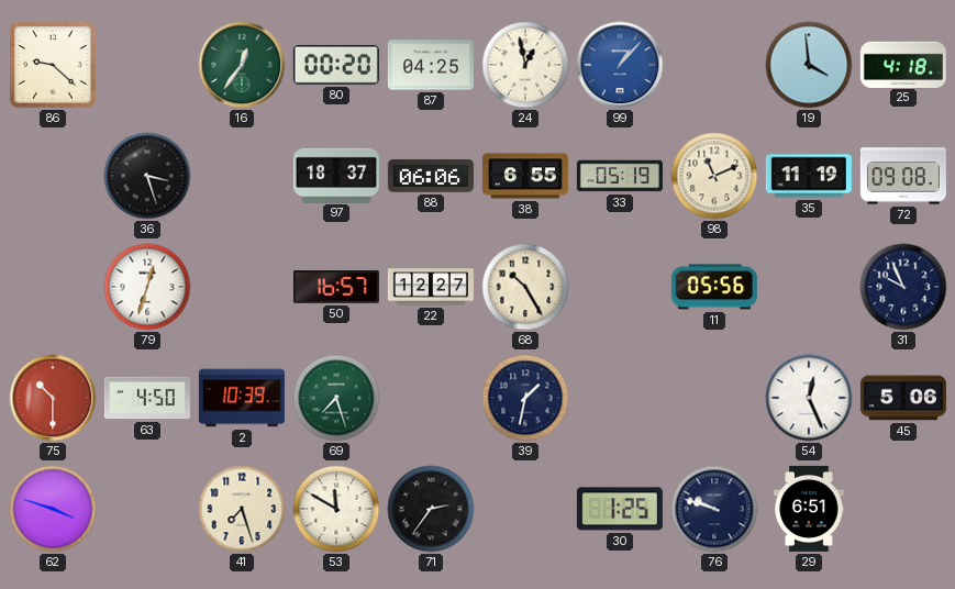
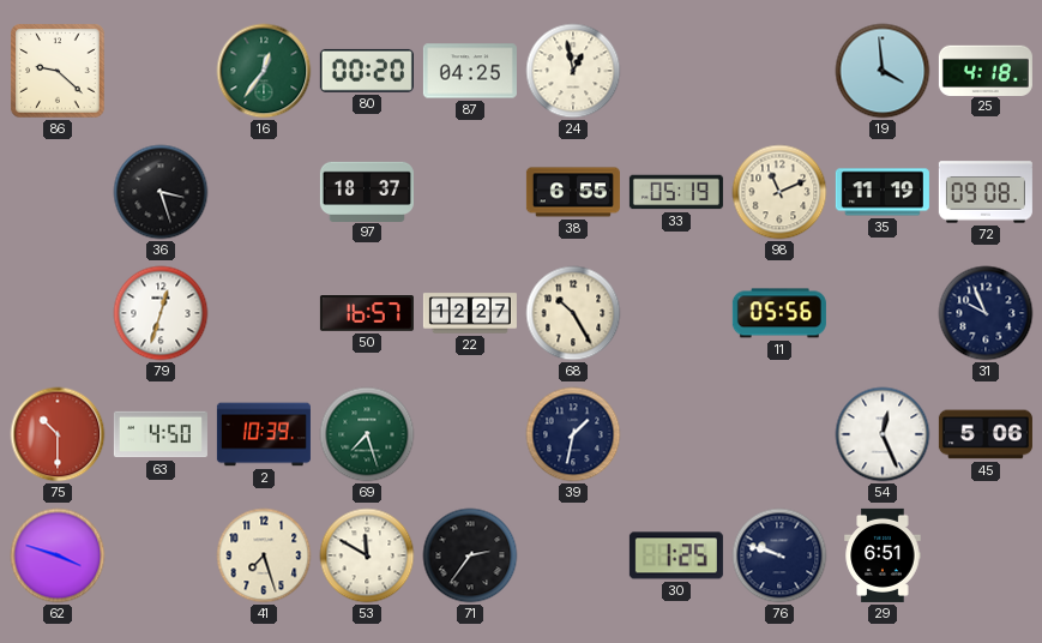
99: 1:07 -> none (620, 65)
88: 06:06 -> none (431, 176)
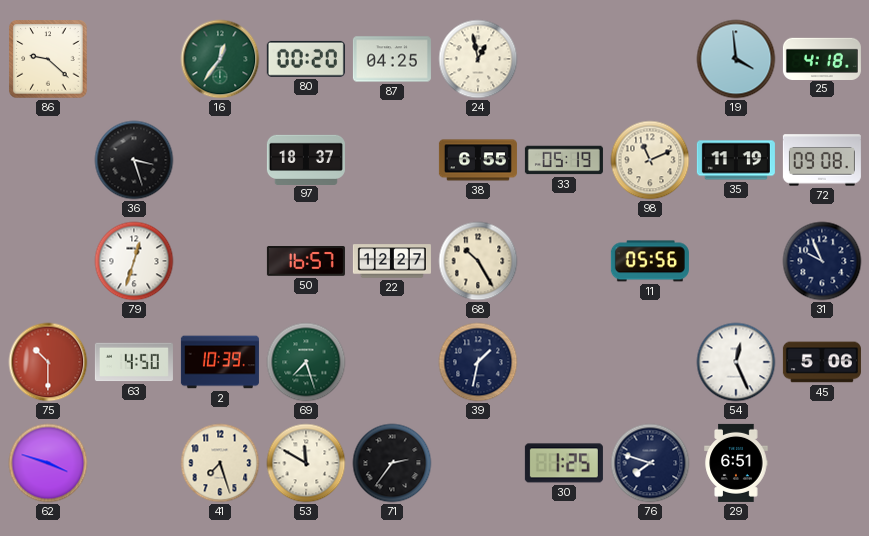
76: 9:48 -> 7:48 (650, 463)
